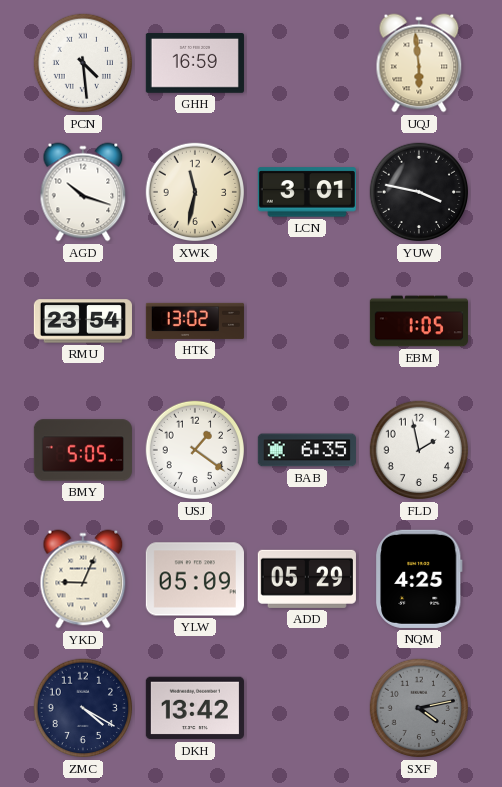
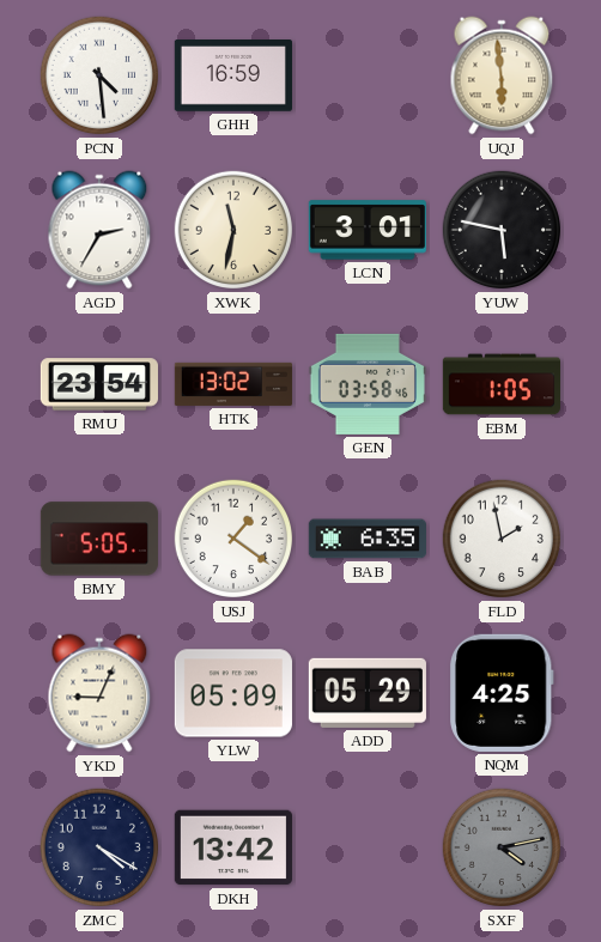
AGD: 10:18 -> 2:35 (99, 230)
YUW: 3:47 -> 5:47 (502, 230)
GEN: none -> 03:58 (368, 384)
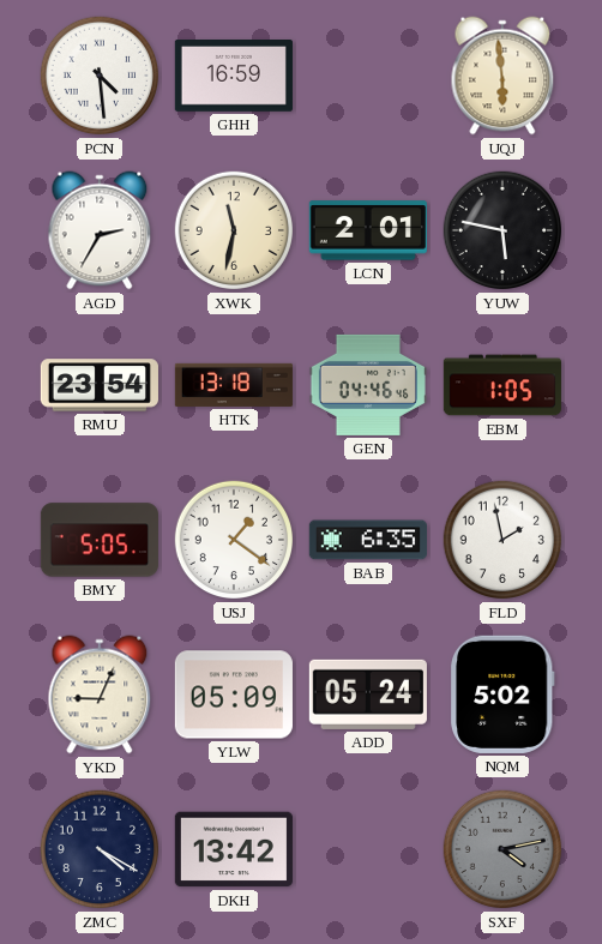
LCN: 3:01 -> 2:01 (368, 230)
HTK: 13:02 -> 13:18 (234, 385)
GEN: 03:58 -> 04:46 (368, 385)
ADD: 05:29 -> 05:24 (368, 695)
NQM: 4:25 -> 5:02 (502, 695)
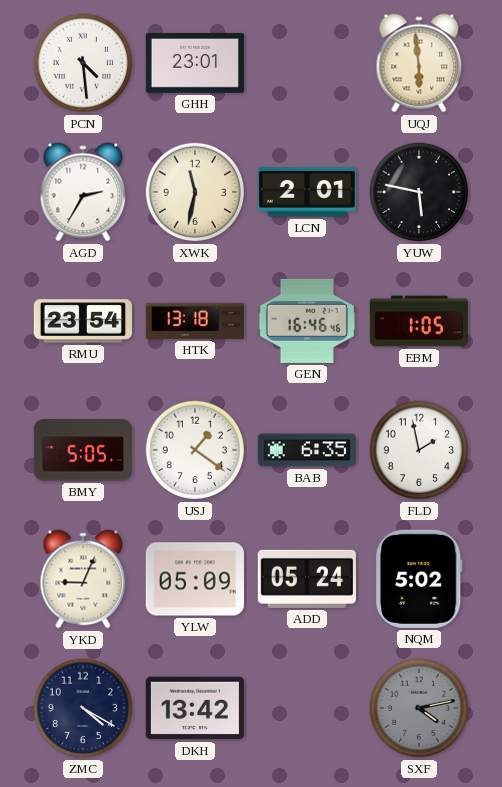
GHH: 16:59 -> 23:01 (195, 64)
GEN: 04:46 -> 16:46 (307, 321)
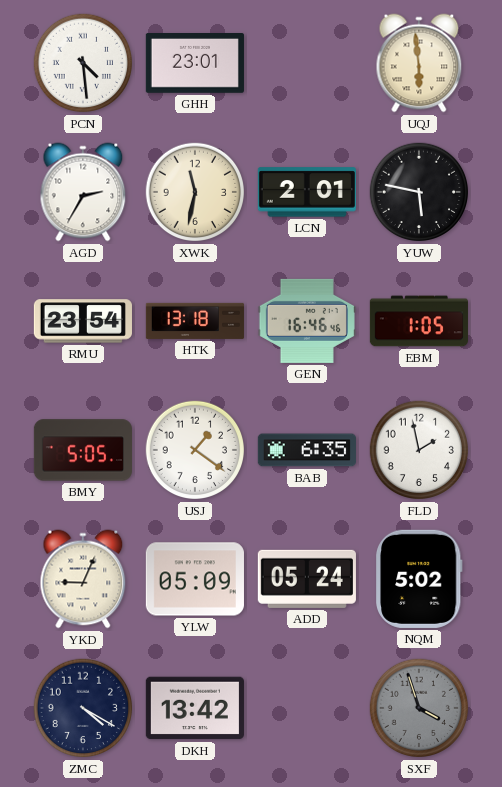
SXF: 4:13 -> 3:57 (419, 708)
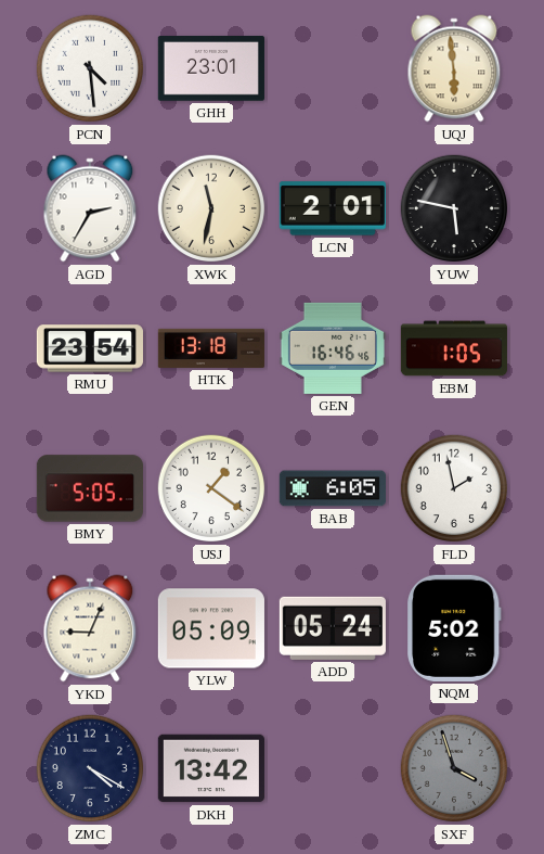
BAB: 6:35 -> 6:05 (333, 488)
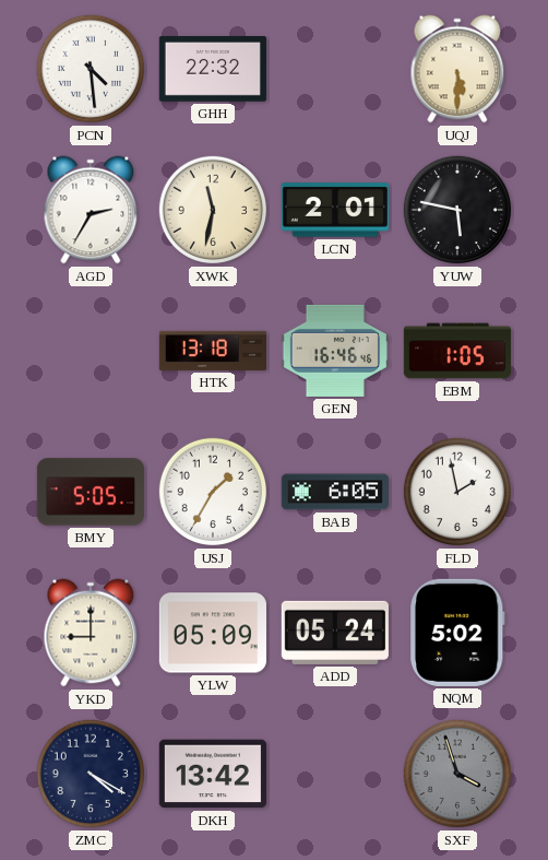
GHH: 23:01 -> 22:32 (213, 70)
UQJ: 5:59 -> 5:30 (457, 69)
RMU: 23:54 -> none (90, 348)
USJ: 1:21 -> 1:35 (213, 492)
YKD: 9:04 -> 9:00 (91, 633)
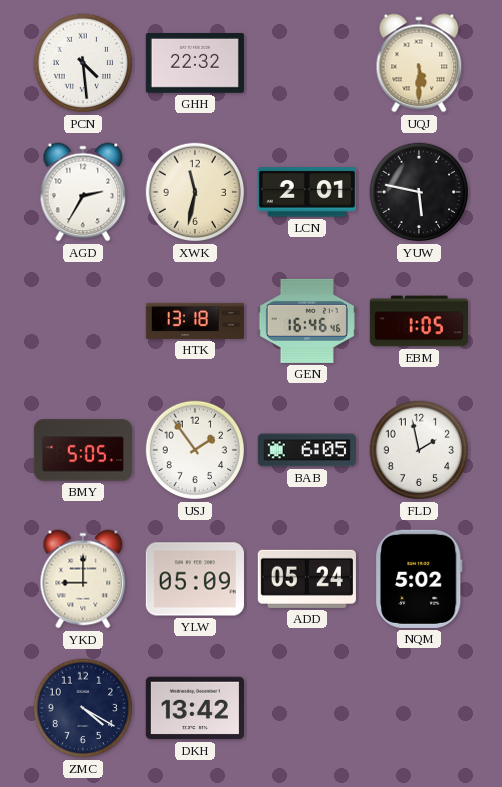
USJ: 1:35 -> 1:54 (195, 450)
SXF: 3:57 -> none (457, 774)
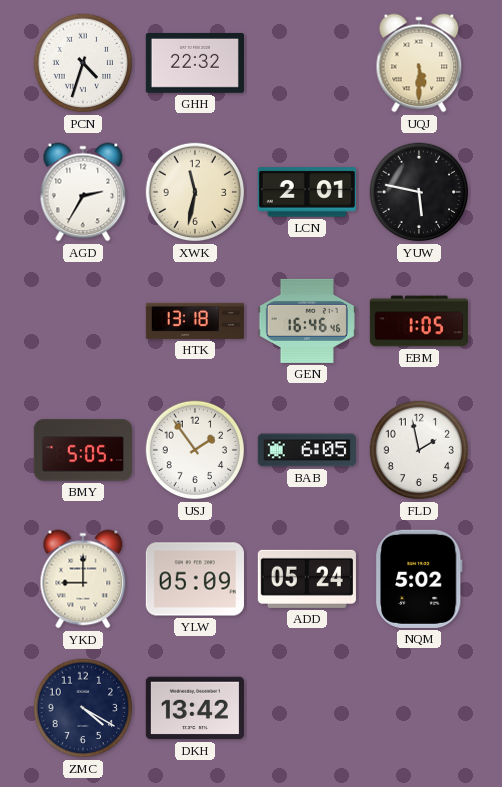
PCN: 4:29 -> 4:33 (83, 63)
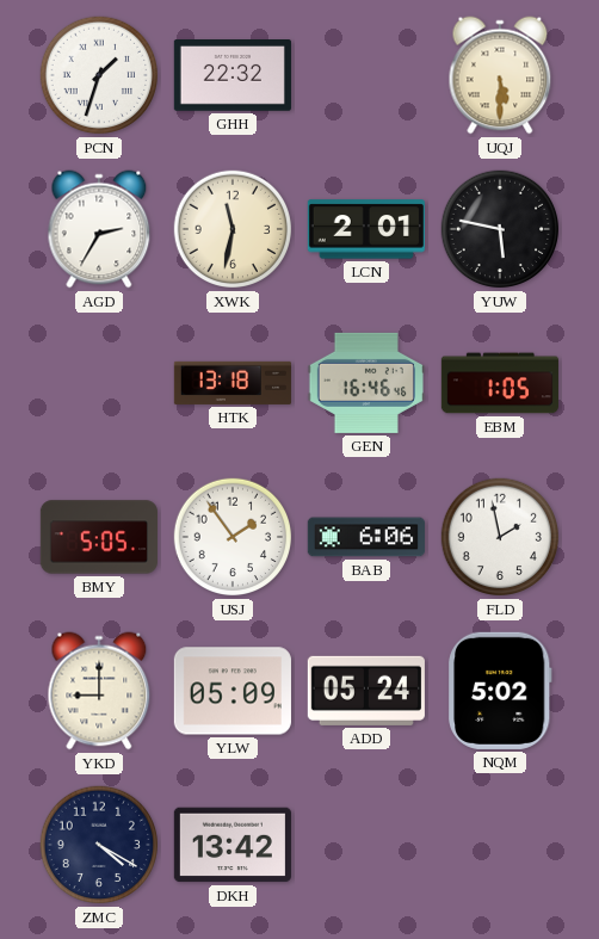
PCN: 4:33 -> 1:33 (99, 75)
BAB: 6:05 -> 6:06 (366, 537)
